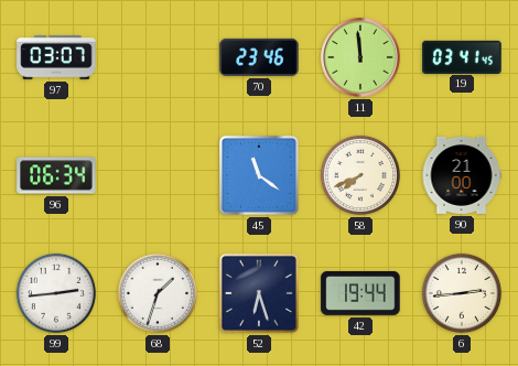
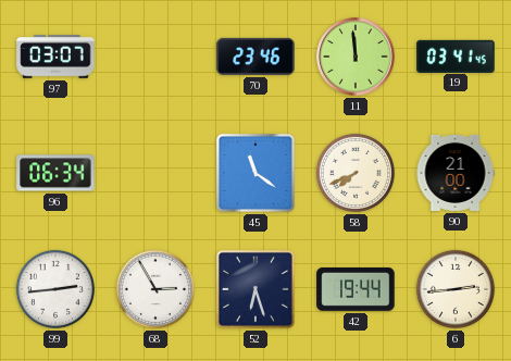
68: 1:33 -> 2:55 (155, 289)
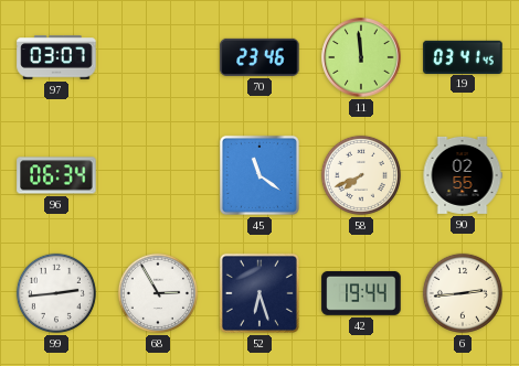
90: 21:00 -> 02:55 (463, 175)
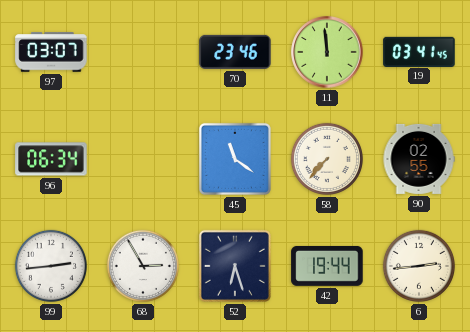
58: 7:41 -> 7:37 (327, 159)
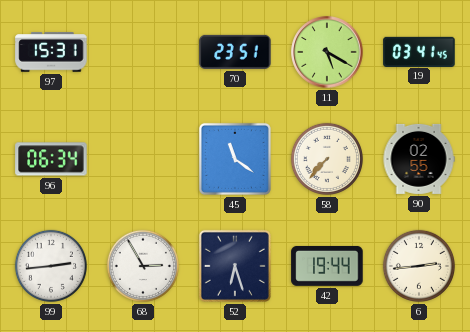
97: 03:07 -> 15:31 (51, 52)
70: 23:46 -> 23:51 (235, 52)
11: 11:59 -> 5:20 (327, 52)
